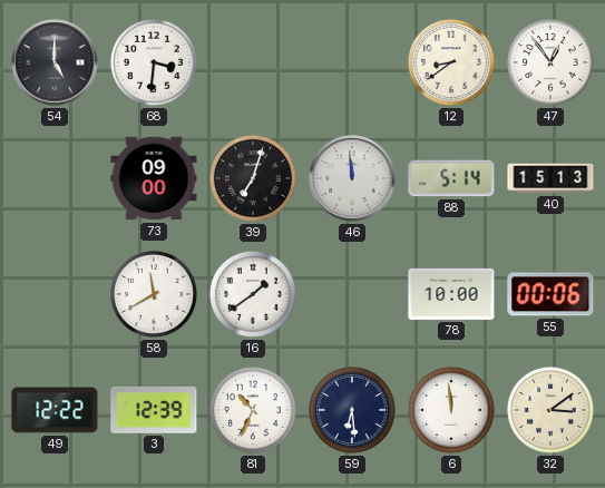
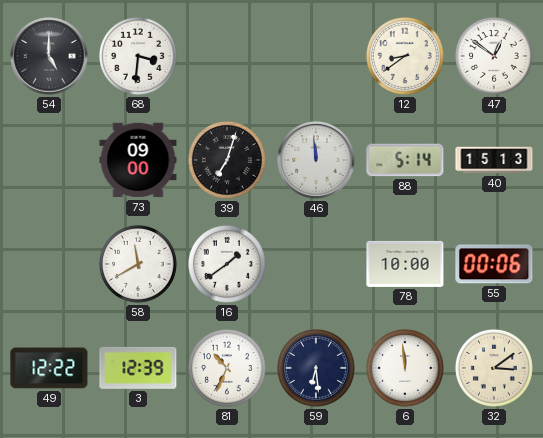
47: 12:54 -> 12:51 (494, 56)
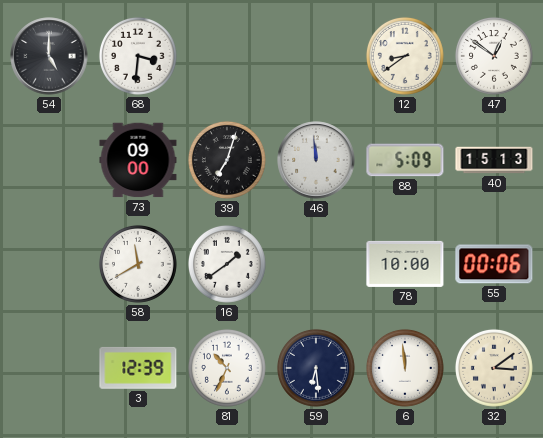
88: 5:14 -> 5:09 (405, 160)
49: 12:22 -> none (49, 368)
